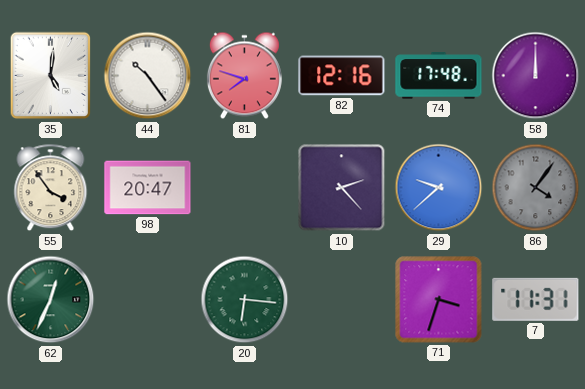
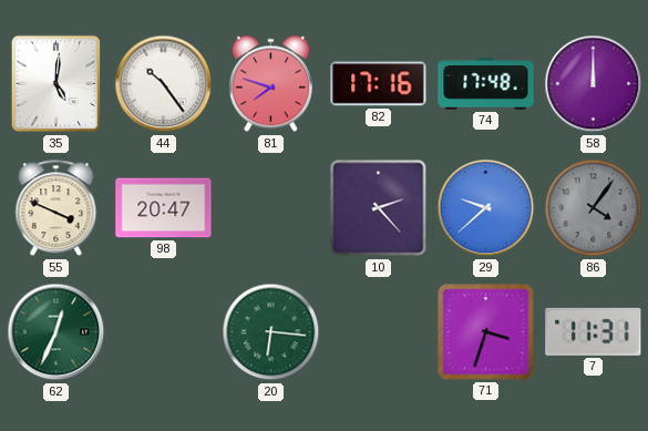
82: 12:16 -> 17:16 (379, 84)
55: 3:54 -> 3:49 (56, 208)
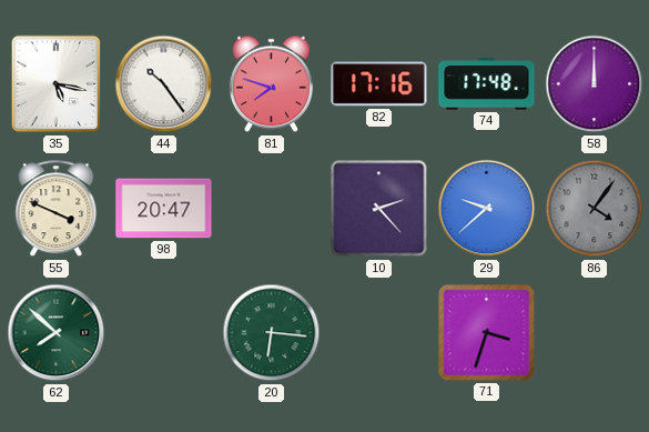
35: 5:01 -> 5:17 (57, 84)
62: 12:34 -> 7:52 (57, 333)
7: 11:31 -> none (594, 331)
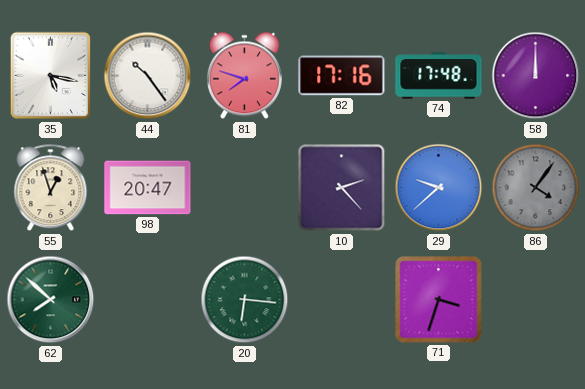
55: 3:49 -> 12:57 (51, 188)
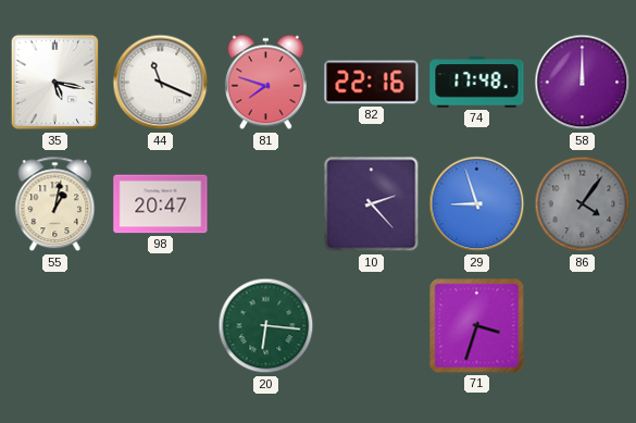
44: 10:24 -> 11:19 (161, 83)
82: 17:16 -> 22:16 (372, 83)
55: 12:57 -> 1:02 (55, 204)
29: 9:38 -> 8:57 (477, 204)
62: 7:52 -> none (51, 300)
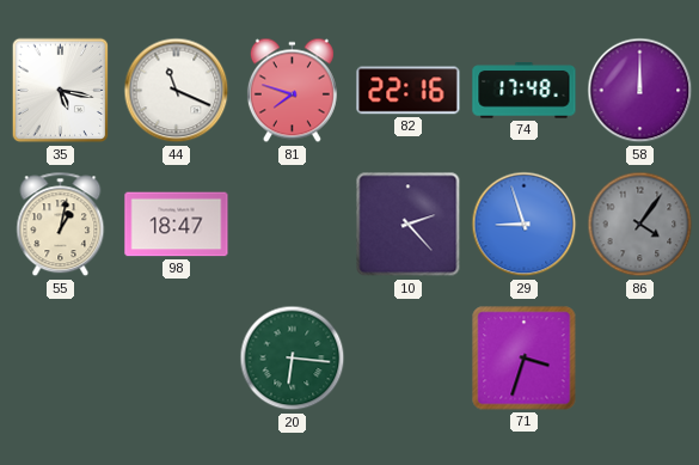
98: 20:47 -> 18:47 (177, 225)
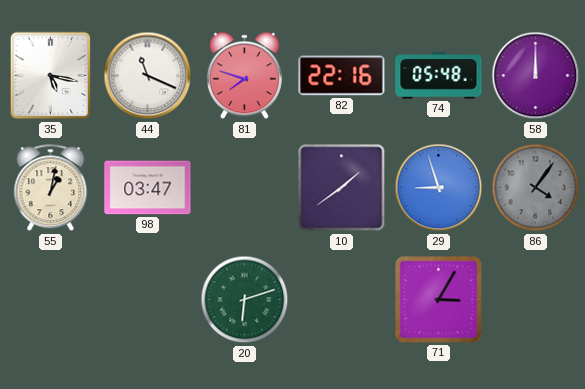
74: 17:48 -> 05:48 (439, 76)
98: 18:47 -> 03:47 (148, 188)
10: 2:23 -> 1:39 (342, 188)
20: 6:16 -> 6:12 (245, 300)
71: 3:33 -> 3:05 (439, 300)
